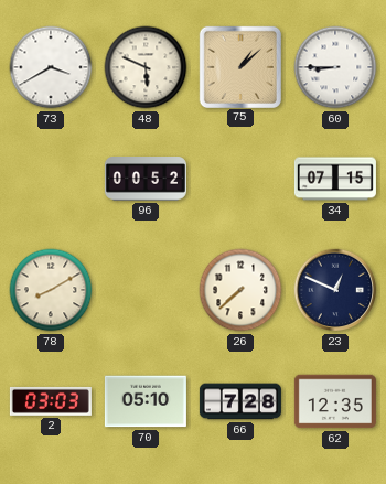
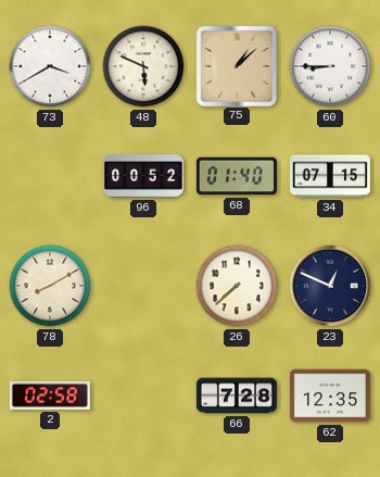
68: none -> 01:40 (237, 176)
2: 03:03 -> 02:58 (50, 396)
70: 05:10 -> none (146, 401)
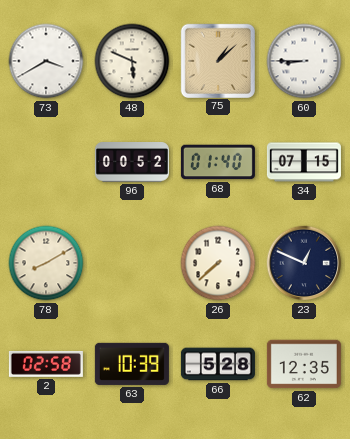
63: none -> 10:39 (132, 364)
66: 7:28 -> 5:28 (218, 364)
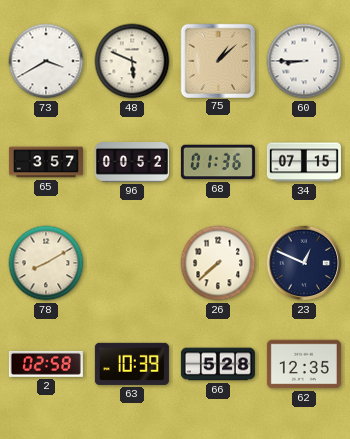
65: none -> 3:57 (46, 162)
68: 01:40 -> 01:36 (218, 162)
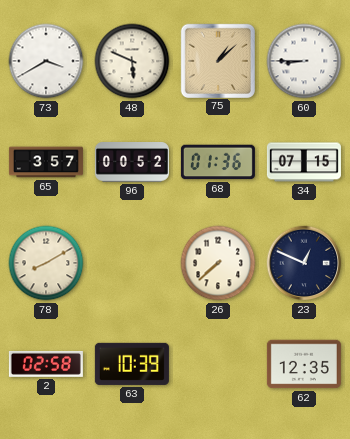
66: 5:28 -> none (218, 364)
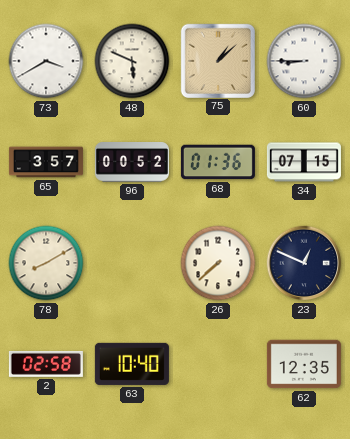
63: 10:39 -> 10:40 (132, 364)
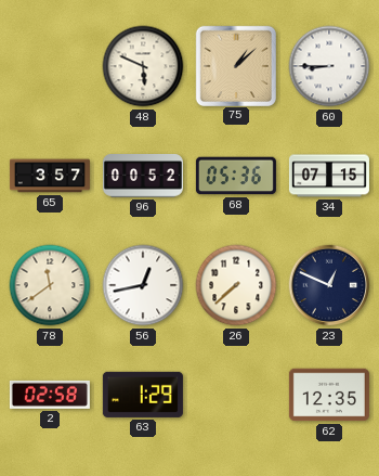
73: 3:40 -> none (46, 61)
68: 01:36 -> 05:36 (236, 176)
78: 8:10 -> 11:39 (50, 285)
56: none -> 12:43 (143, 285)
63: 10:40 -> 1:29 (143, 395)
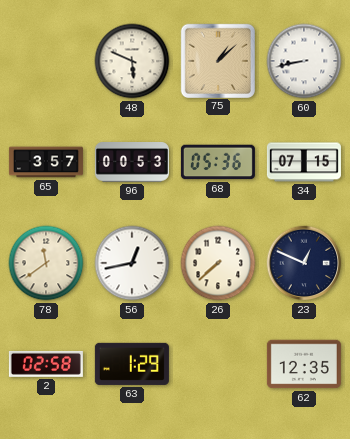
60: 8:45 -> 8:43 (304, 61)
96: 00:52 -> 00:53 (132, 162)
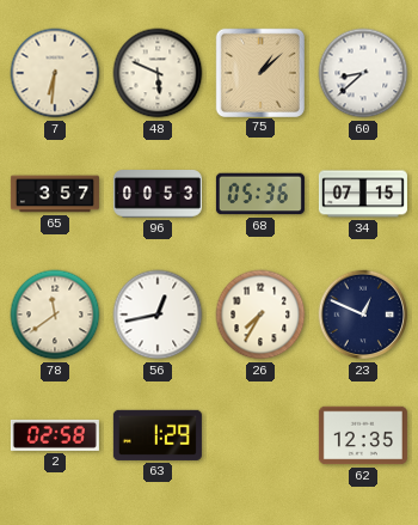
7: none -> 6:31 (55, 73)
60: 8:43 -> 8:38 (363, 73)
26: 7:38 -> 7:35 (260, 315)
